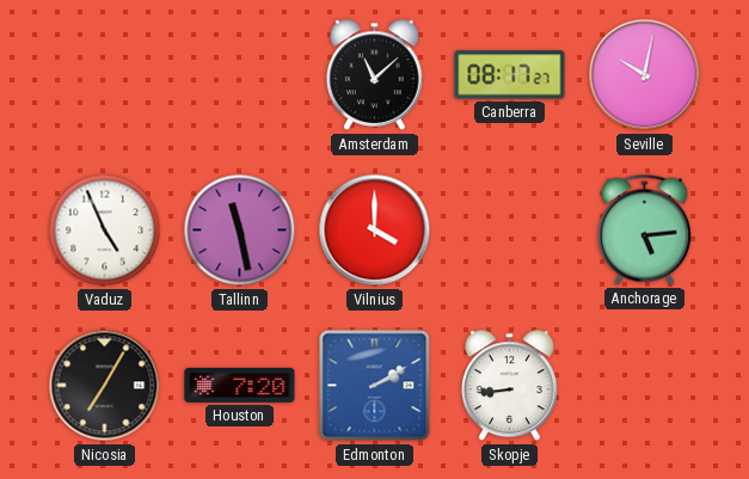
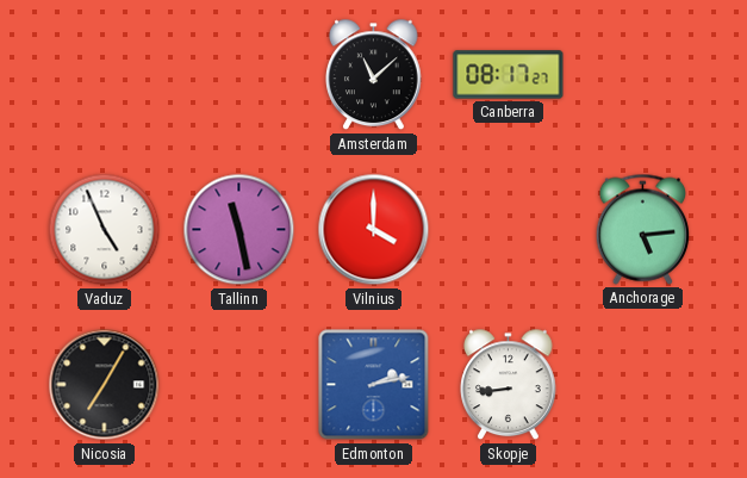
Seville: 10:02 -> none (645, 75)
Houston: 7:20 -> none (240, 385)
Edmonton: 2:10 -> 2:13 (374, 385)
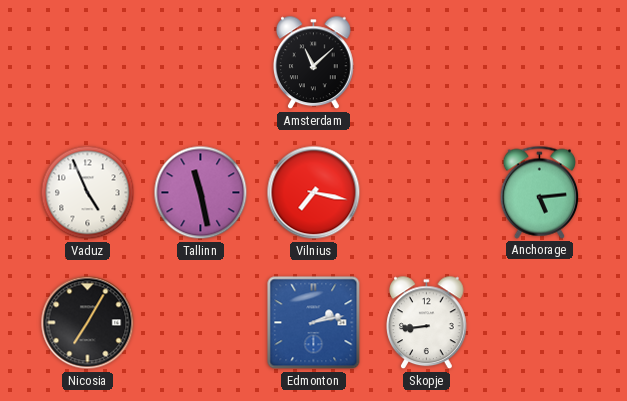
Canberra: 08:17 -> none (509, 75)
Vilnius: 4:00 -> 7:17 (314, 193)
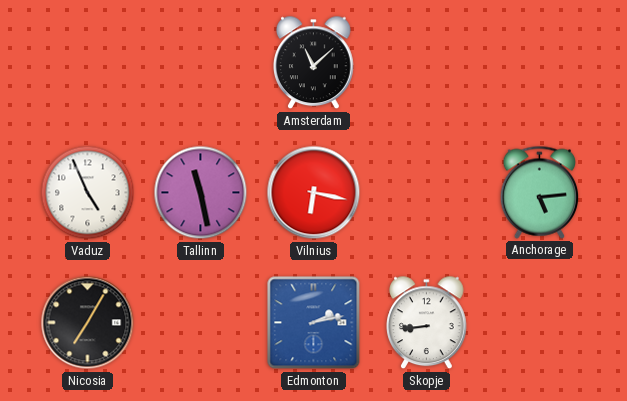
Vilnius: 7:17 -> 6:17 (314, 193)
